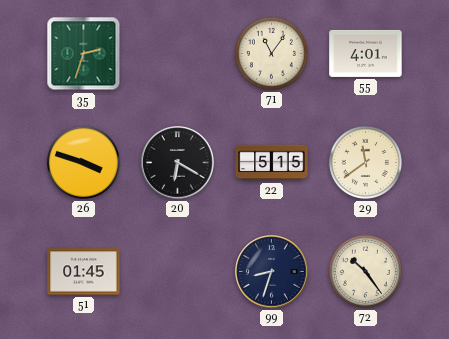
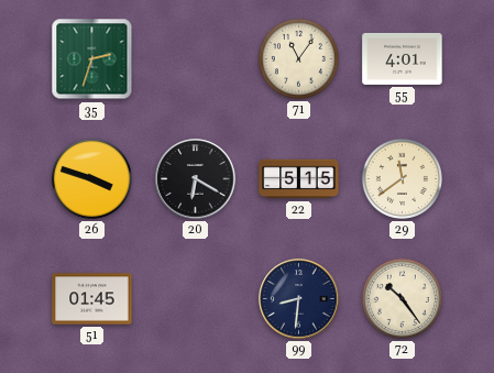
99: 8:33 -> 8:31 (299, 299)
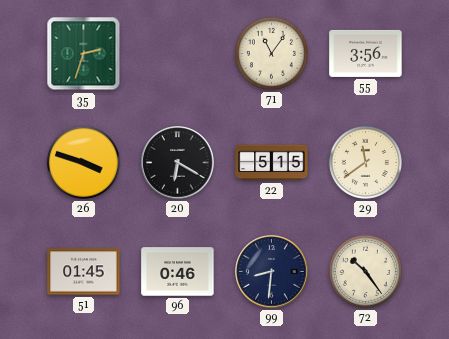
55: 4:01 -> 3:56 (366, 53)
96: none -> 0:46 (178, 272)
